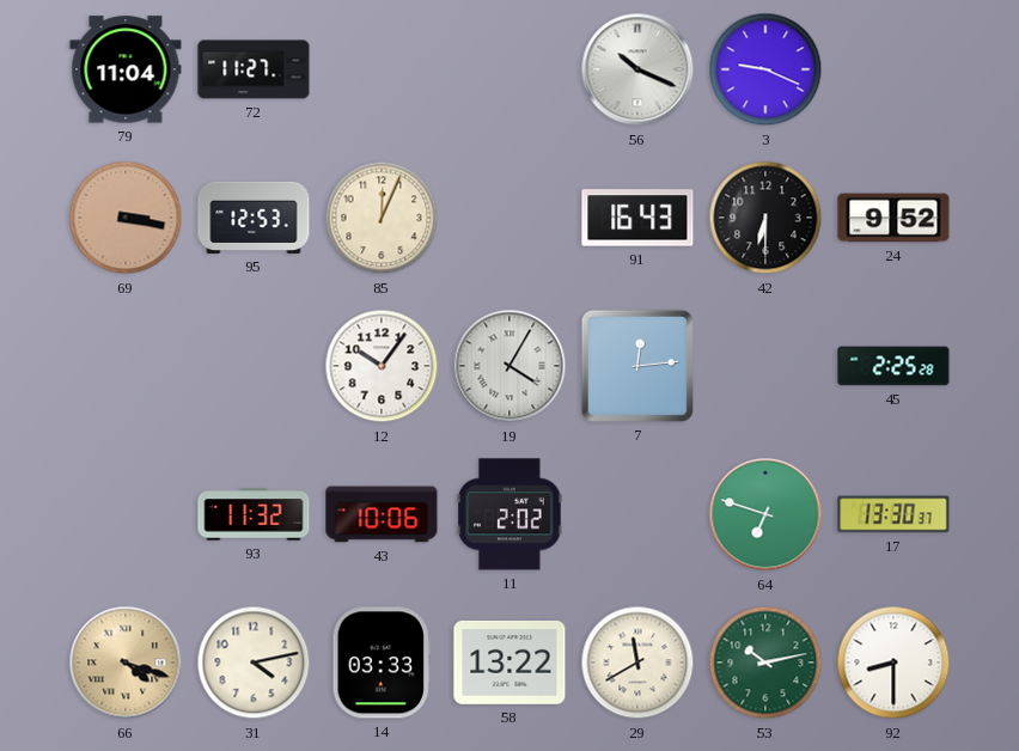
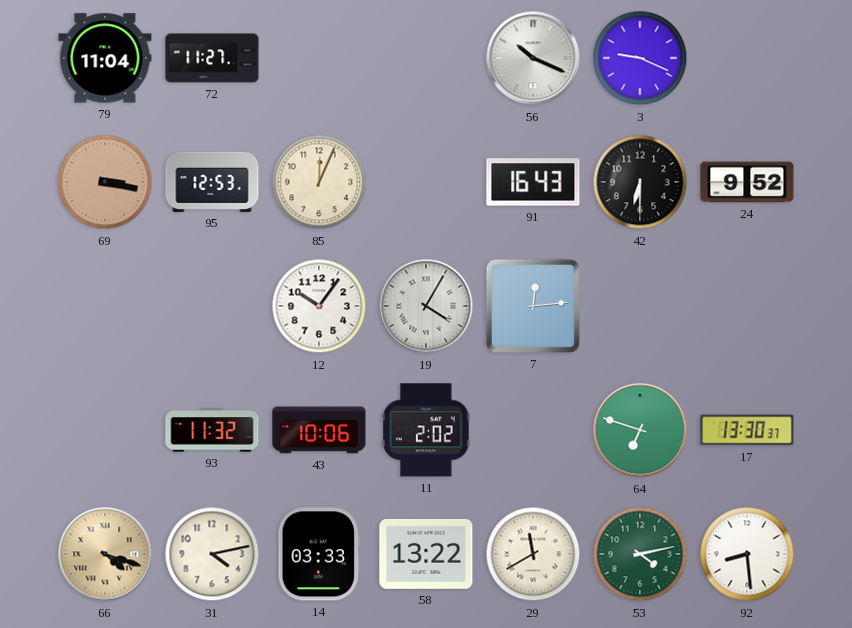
45: 2:25 -> none (893, 366)
53: 10:13 -> 4:13 (640, 554)
92: 8:30 -> 8:29 (747, 554)
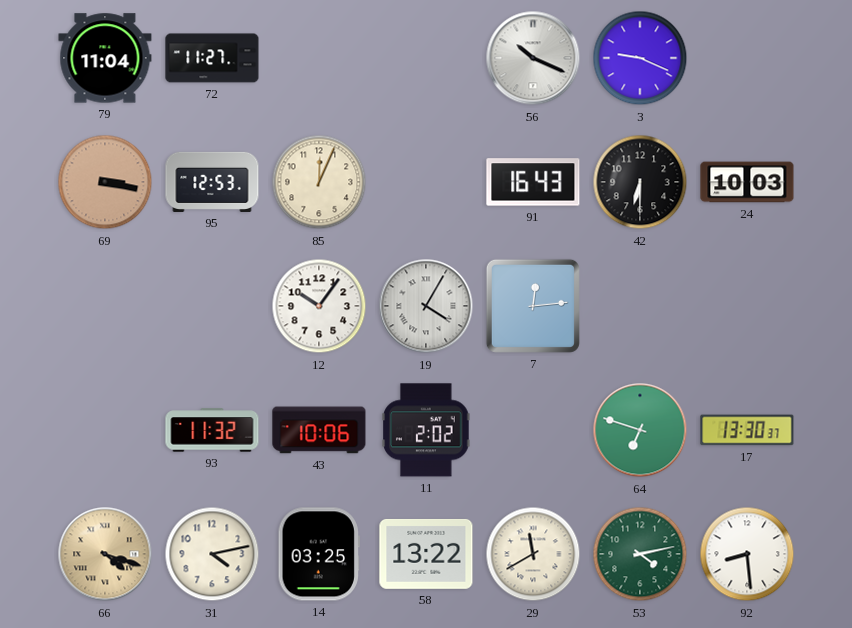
24: 9:52 -> 10:03 (747, 182)
14: 03:33 -> 03:25 (319, 554)
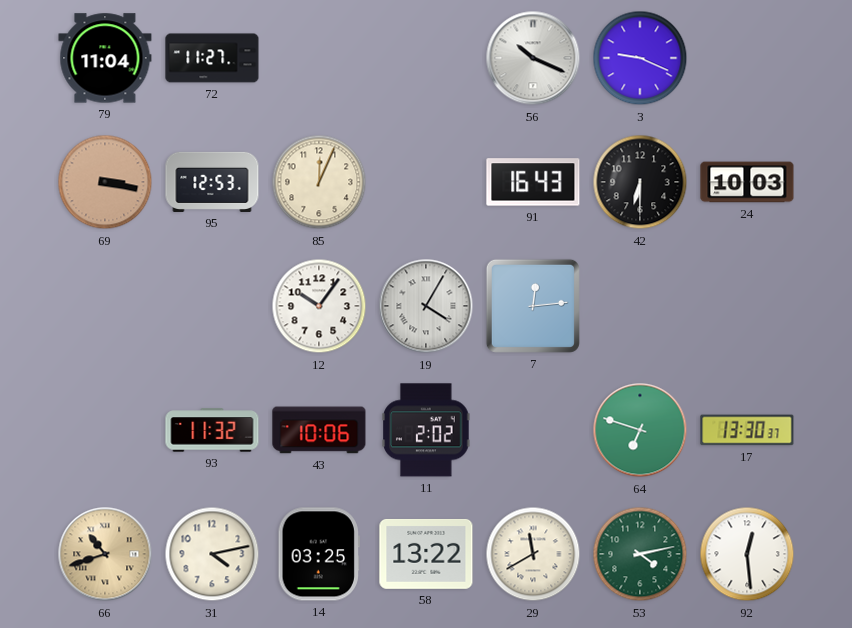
66: 4:18 -> 10:42 (105, 554)
92: 8:29 -> 12:29 (747, 554)
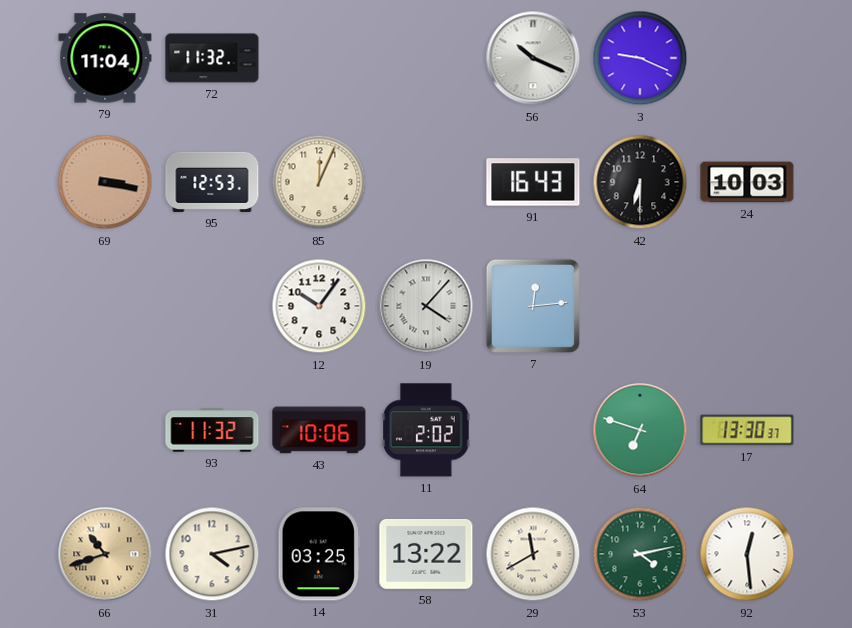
72: 11:27 -> 11:32 (212, 58)
19: 4:05 -> 4:07 (426, 306)
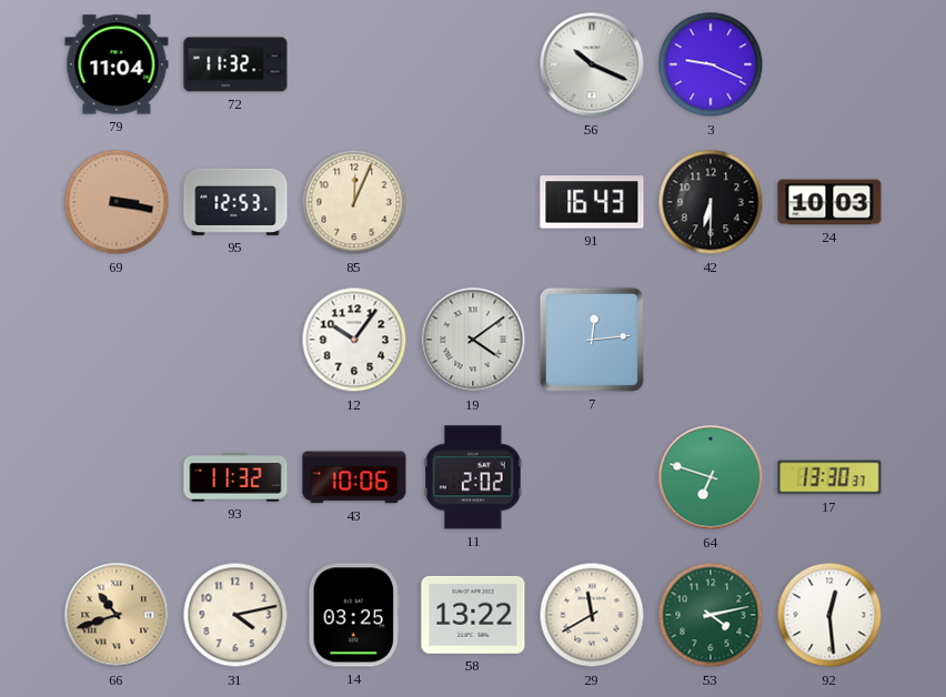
19: 4:07 -> 4:09 (473, 340)
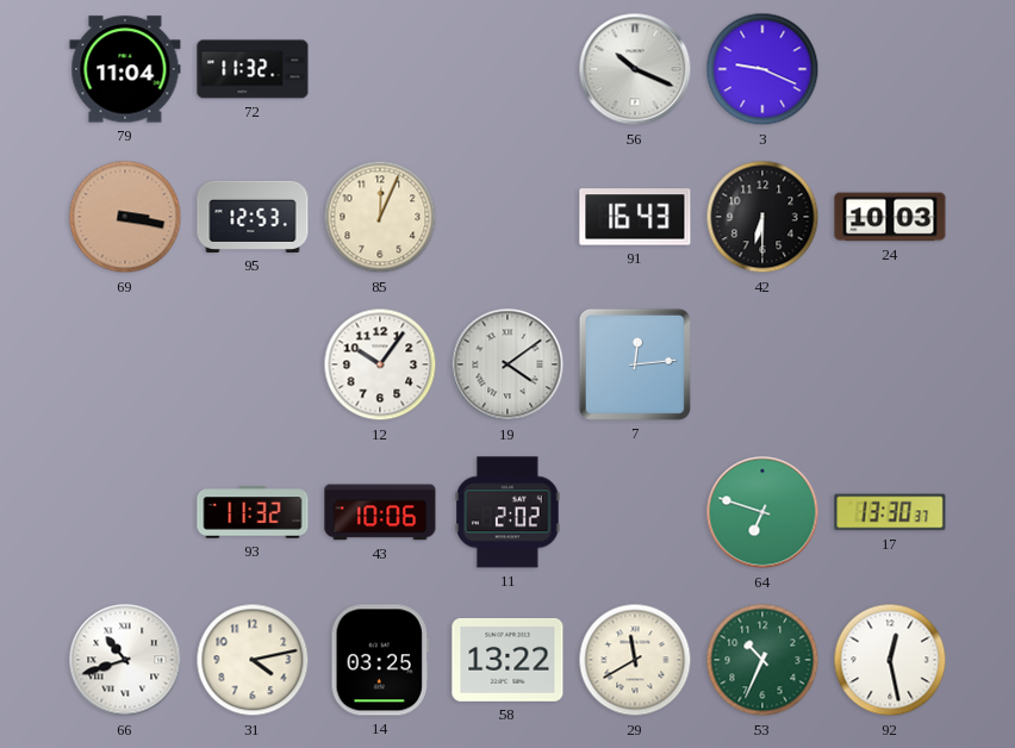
66 dial: champagne -> white (125, 660)
53: 4:13 -> 10:34 (762, 660)
92: 12:29 -> 12:28 (890, 660)
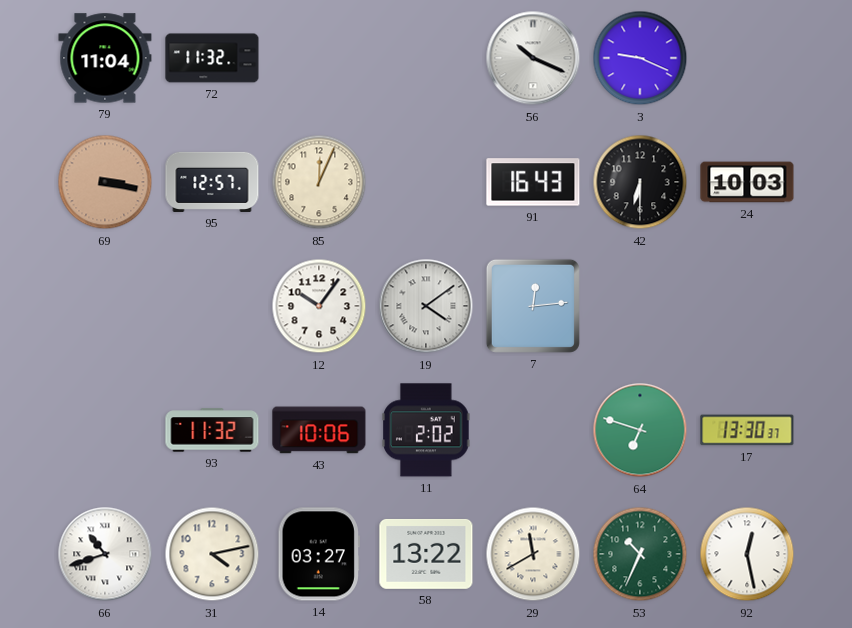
95: 12:53 -> 12:57 (212, 182)
14: 03:25 -> 03:27 (319, 554)
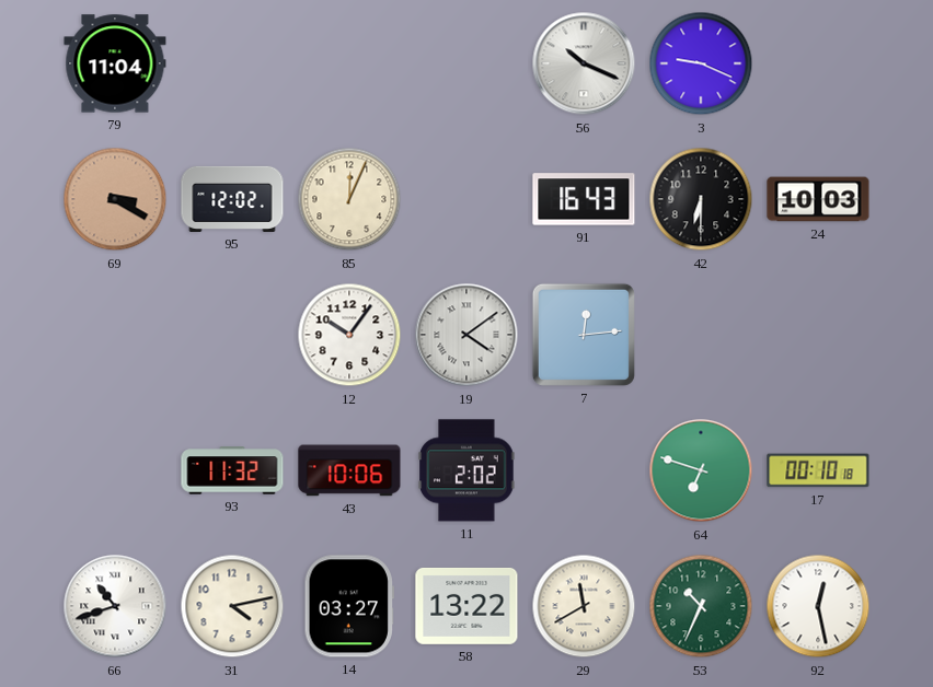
72: 11:32 -> none (212, 58)
69: 3:17 -> 3:20 (115, 199)
95: 12:57 -> 12:02 (232, 199)
17: 13:30 -> 00:10 (818, 470)
